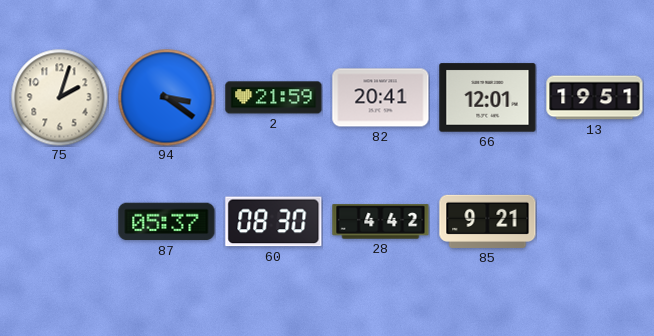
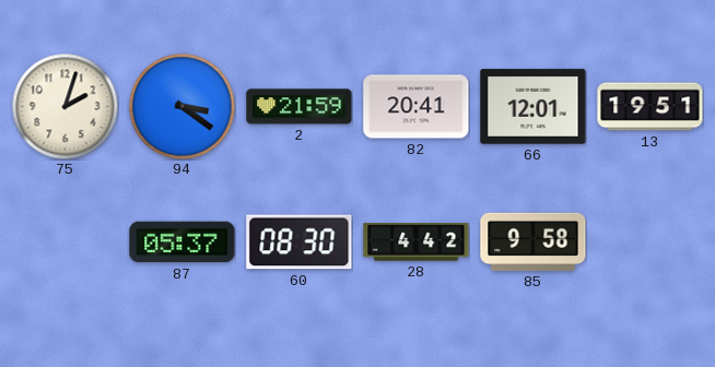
85: 9:21 -> 9:58 (534, 241)
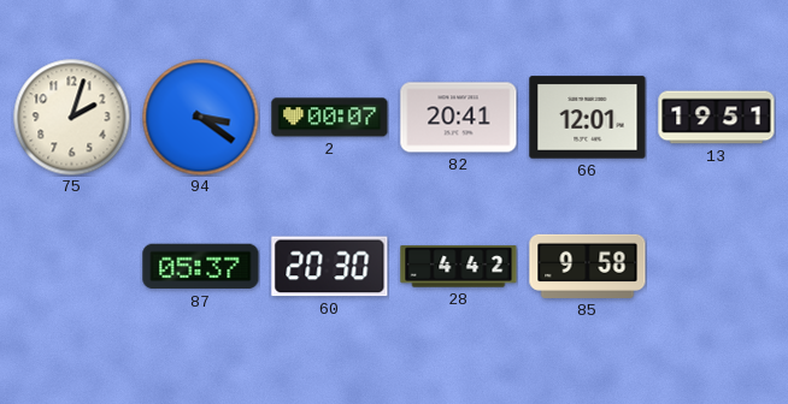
2: 21:59 -> 00:07 (330, 118)
60: 08:30 -> 20:30 (330, 267)
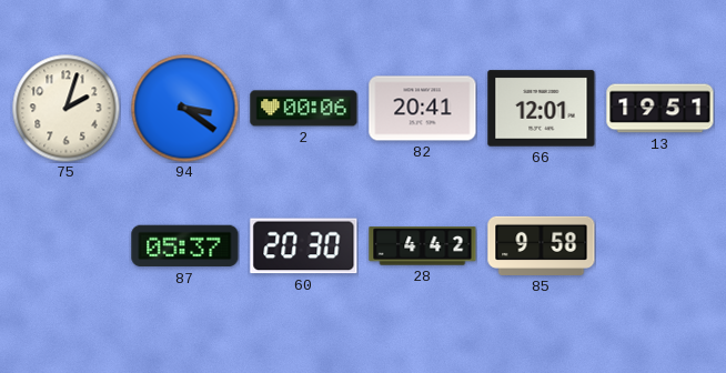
2: 00:07 -> 00:06 (304, 109)
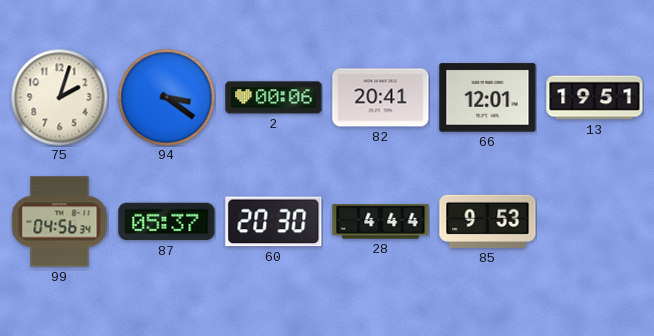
99: none -> 04:56 (60, 222)
28: 4:42 -> 4:44 (381, 222)
85: 9:58 -> 9:53 (488, 221)
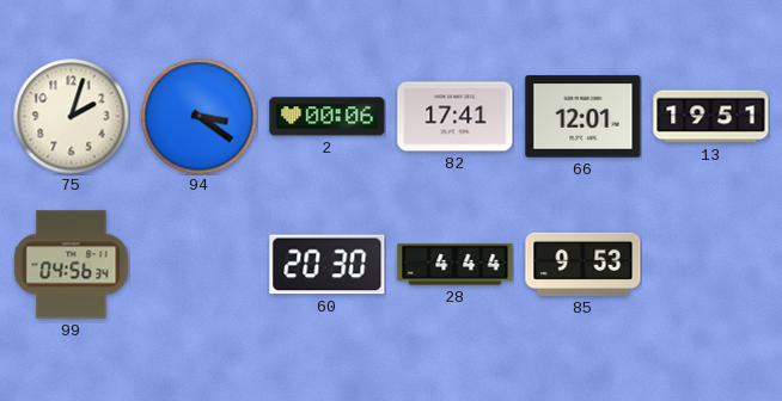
82: 20:41 -> 17:41 (456, 117)
87: 05:37 -> none (167, 222)
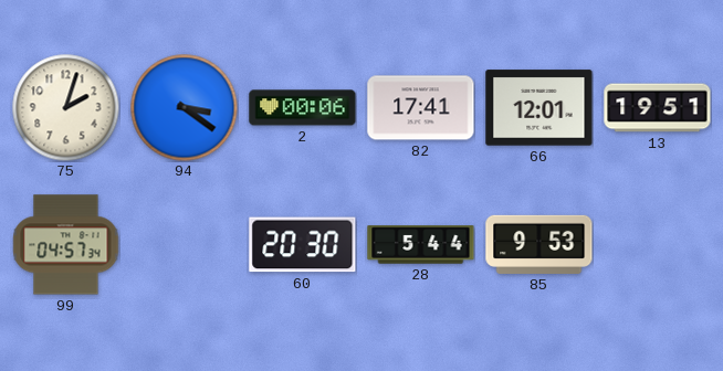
99: 04:56 -> 04:57 (66, 245)
28: 4:44 -> 5:44 (421, 245)
